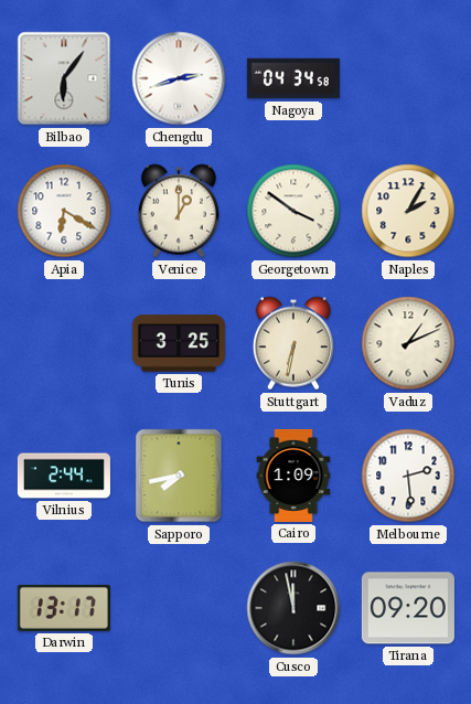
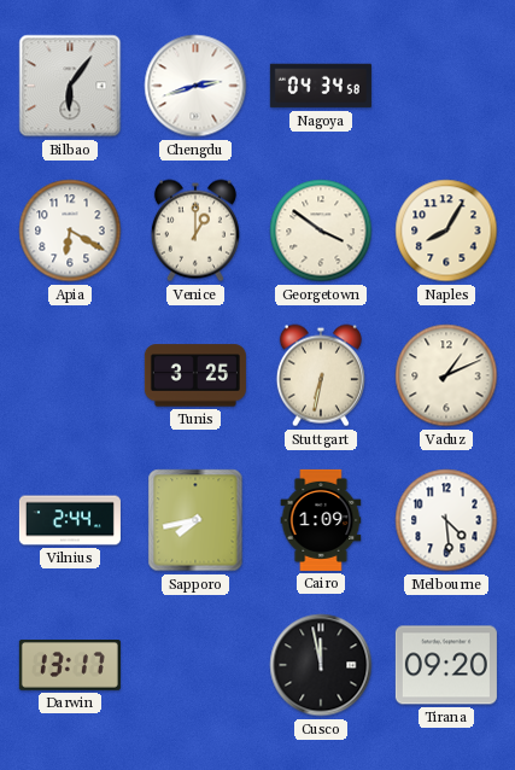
Naples: 2:05 -> 8:05 (446, 231)
Melbourne: 2:29 -> 4:29 (446, 520)
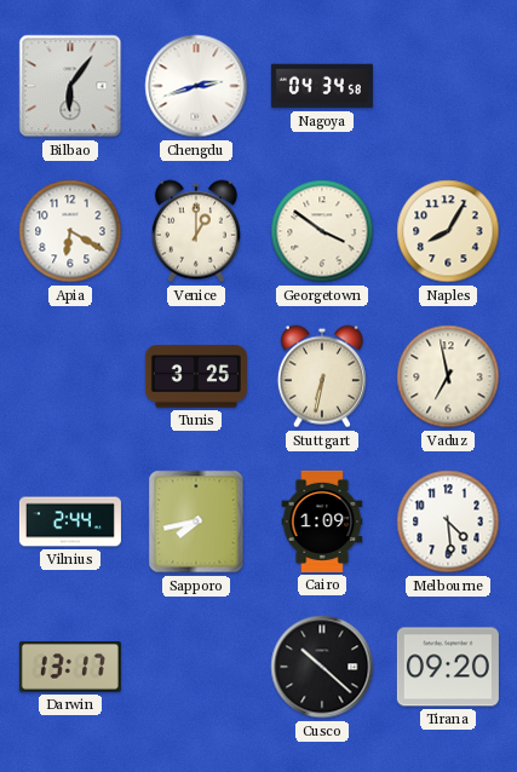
Vaduz: 1:11 -> 6:58 (448, 376)
Cusco: 11:58 -> 10:22 (322, 667)
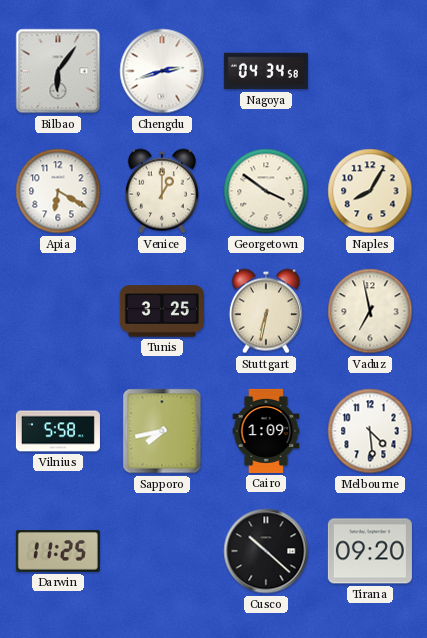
Vilnius: 2:44 -> 5:58 (58, 431)
Darwin: 13:17 -> 11:25 (58, 552)
